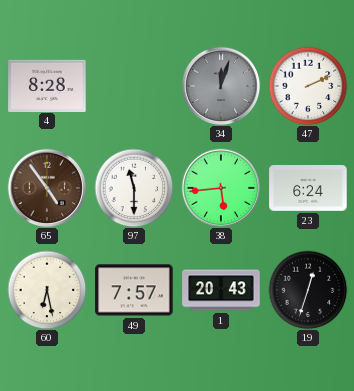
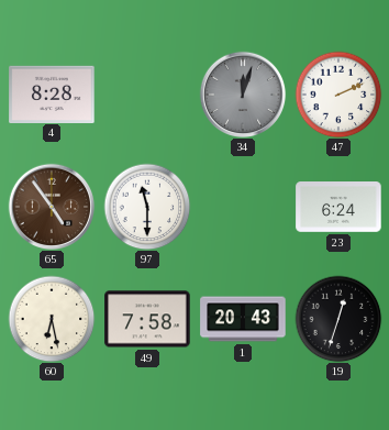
38: 5:44 -> none (221, 188)
49: 7:57 -> 7:58 (147, 319)
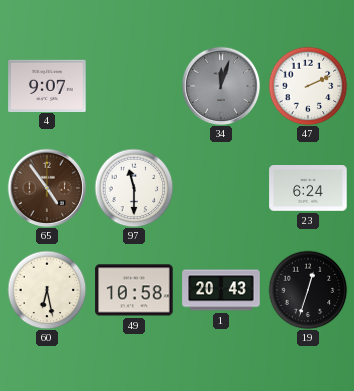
4: 8:28 -> 9:07 (47, 85)
49: 7:58 -> 10:58 (134, 290)
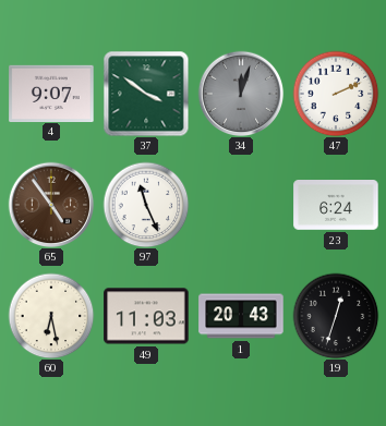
37: none -> 3:51 (146, 94)
97: 11:30 -> 11:26 (146, 205)
49: 10:58 -> 11:03 (146, 316)
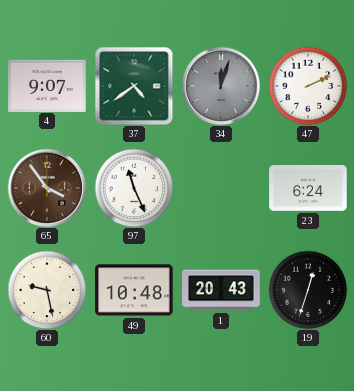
37: 3:51 -> 4:39 (134, 86)
65: 4:54 -> 3:54 (47, 188)
60: 6:28 -> 9:28 (47, 290)
49: 11:03 -> 10:48 (134, 290)
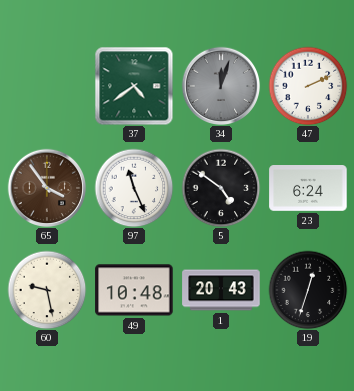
4: 9:07 -> none (47, 85)
5: none -> 4:51 (221, 188)
